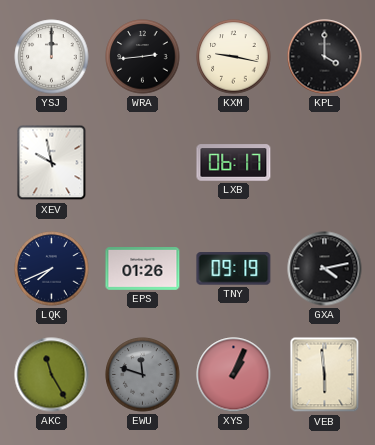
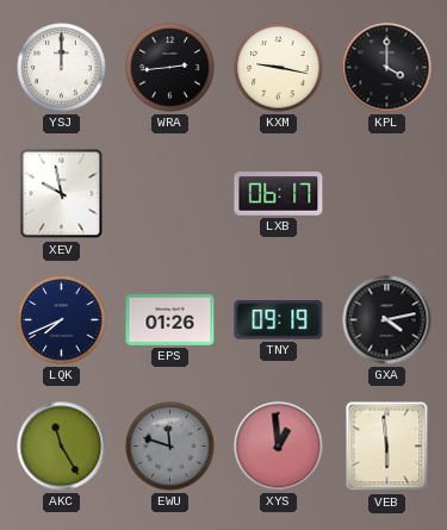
XYS: 1:04 -> 12:59 (279, 447)
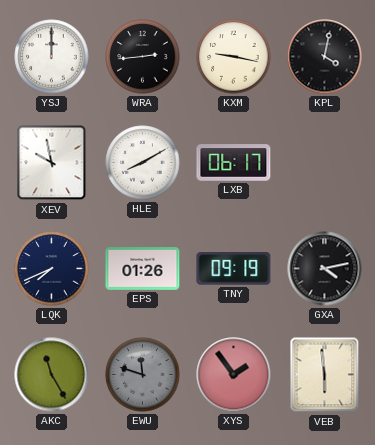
KPL: 4:00 -> 4:02 (325, 57)
HLE: none -> 8:10 (143, 163)
XYS: 12:59 -> 1:54 (234, 375)
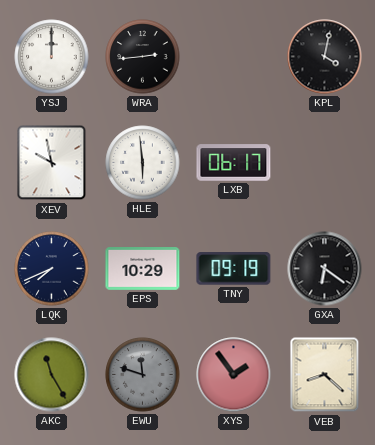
KXM: 9:17 -> none (234, 57)
HLE: 8:10 -> 5:59 (143, 163)
EPS: 01:26 -> 10:29 (143, 269)
GXA: 4:13 -> 6:21 (325, 269)
VEB: 5:59 -> 8:22 (325, 375)
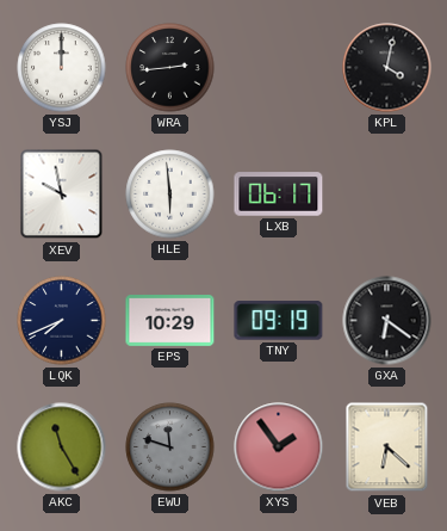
VEB: 8:22 -> 6:22 (387, 447)
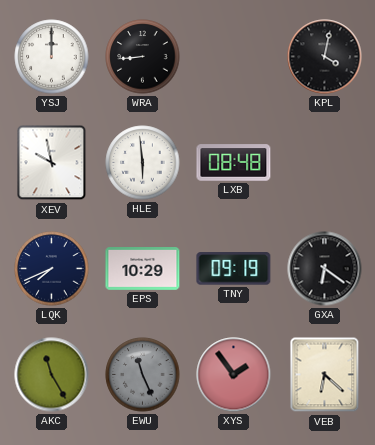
WRA: 2:44 -> 8:44 (143, 57)
LXB: 06:17 -> 08:48 (234, 163)
EWU: 11:48 -> 11:26 (143, 375)
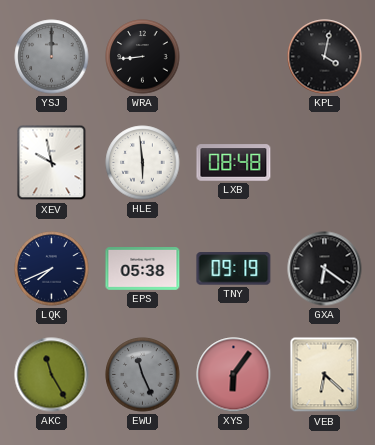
YSJ dial: white -> grey (52, 57)
EPS: 10:29 -> 05:38 (143, 269)
XYS: 1:54 -> 6:06 (234, 375)
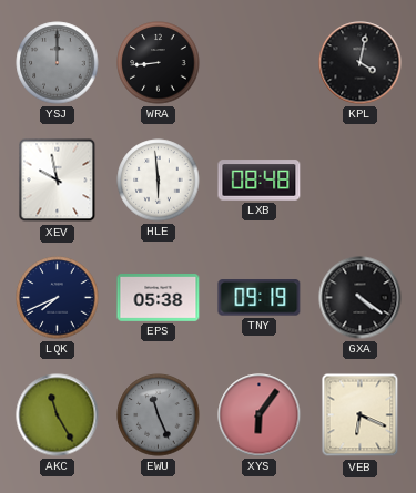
GXA: 6:21 -> 4:21 (361, 298)
VEB: 6:22 -> 6:19 (361, 415)
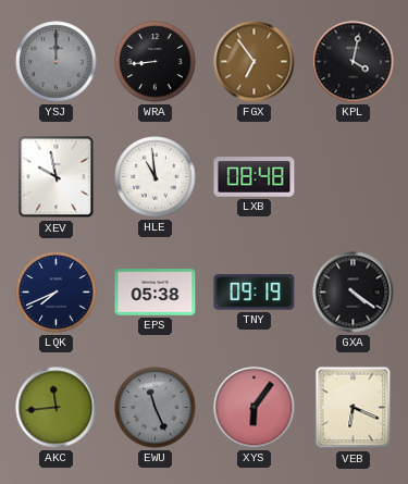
FGX: none -> 6:54 (255, 62)
HLE: 5:59 -> 10:59 (156, 177)
AKC: 11:25 -> 11:44 (57, 408)
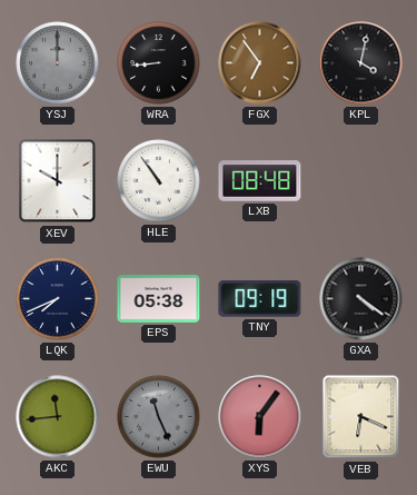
XEV: 9:58 -> 10:00 (58, 181)
HLE: 10:59 -> 10:54 (159, 181)
